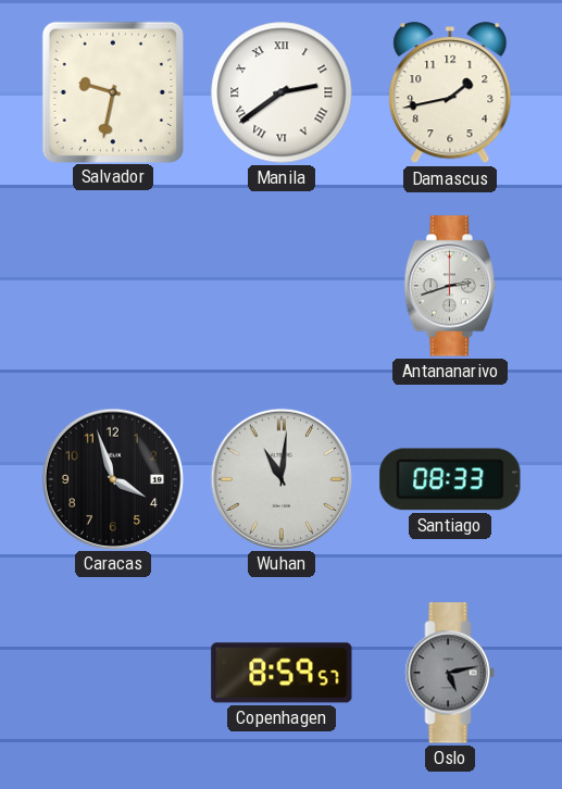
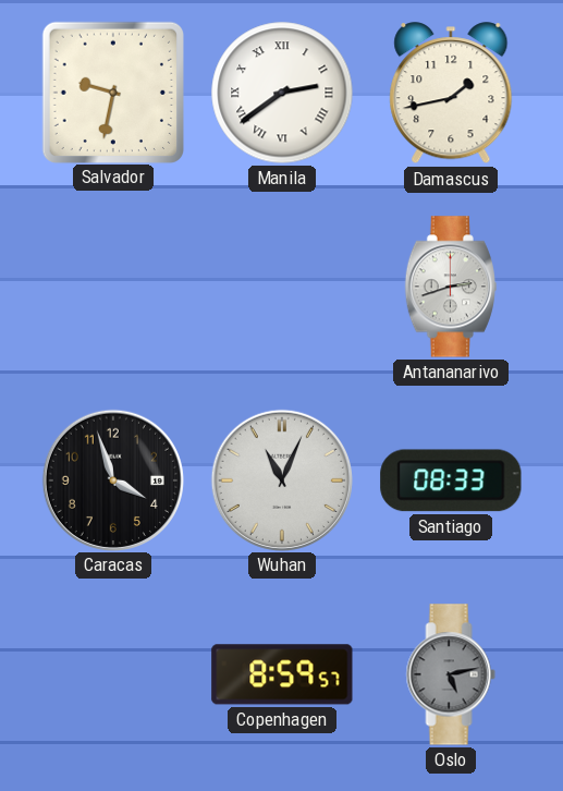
Wuhan: 11:01 -> 11:04 (281, 479)
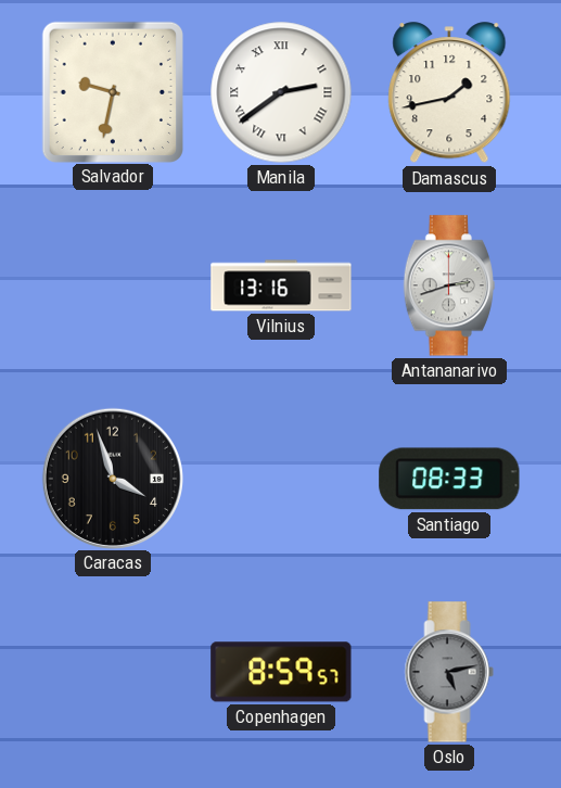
Vilnius: none -> 13:16 (281, 285)
Wuhan: 11:04 -> none (281, 479)
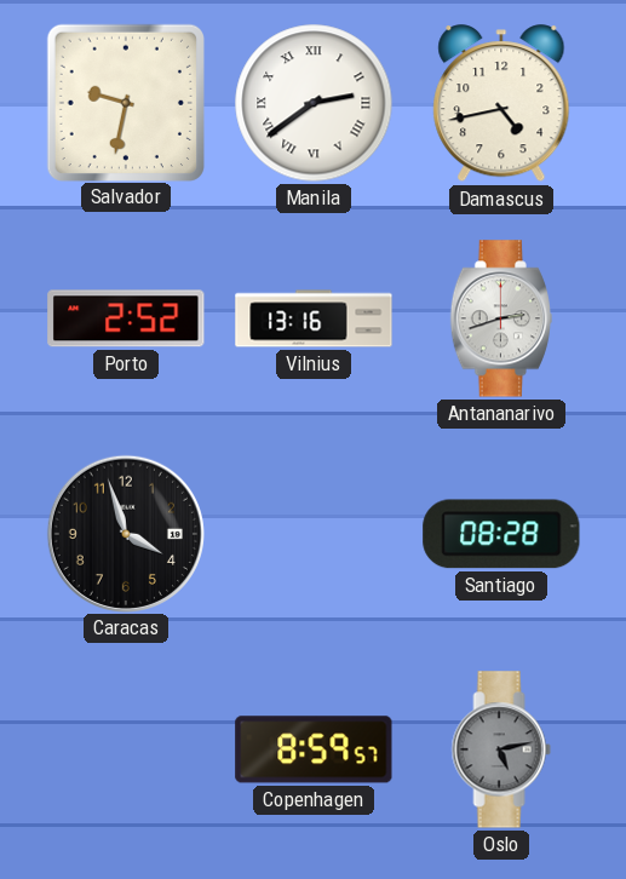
Damascus: 1:43 -> 4:43 (501, 104)
Porto: none -> 2:52 (126, 318)
Santiago: 08:33 -> 08:28 (501, 534)
